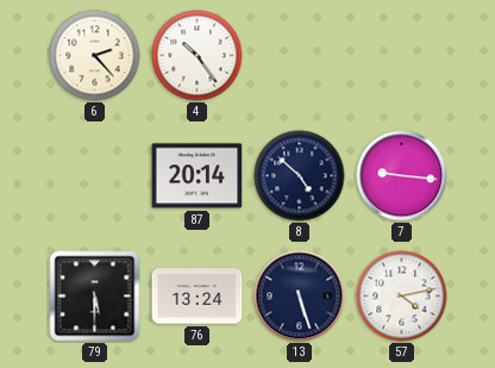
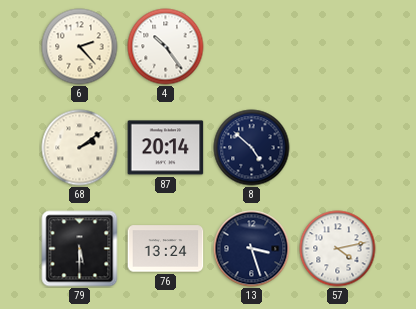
68: none -> 2:09 (80, 148)
7: 9:16 -> none (402, 176)
13: 5:27 -> 3:27 (252, 249)
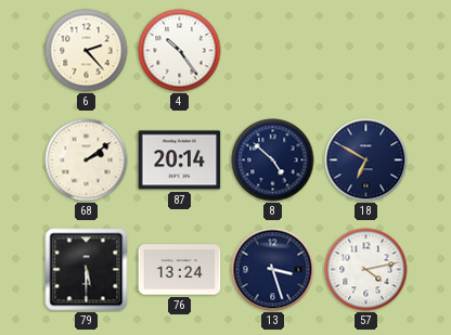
18: none -> 6:50 (366, 160)
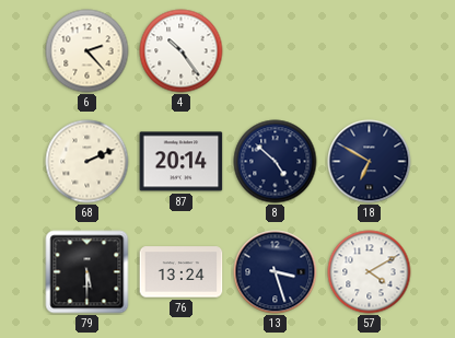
68: 2:09 -> 2:11 (87, 162)
57: 4:13 -> 4:10 (370, 272)
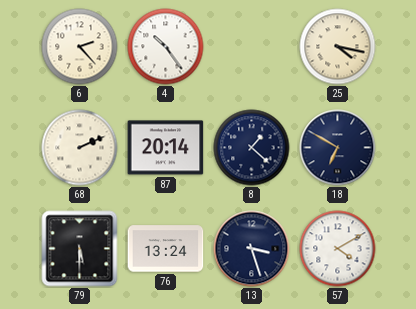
25: none -> 4:17 (338, 47)
8: 4:52 -> 1:22 (252, 148)
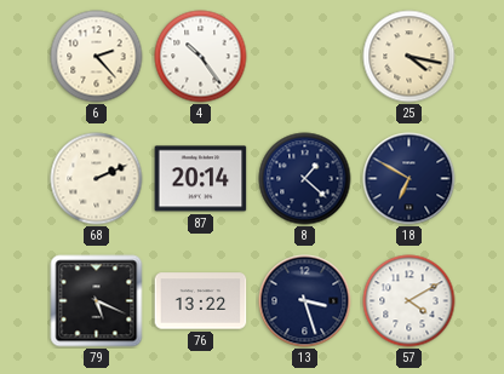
79: 5:30 -> 5:19 (97, 301)
76: 13:24 -> 13:22 (201, 301)
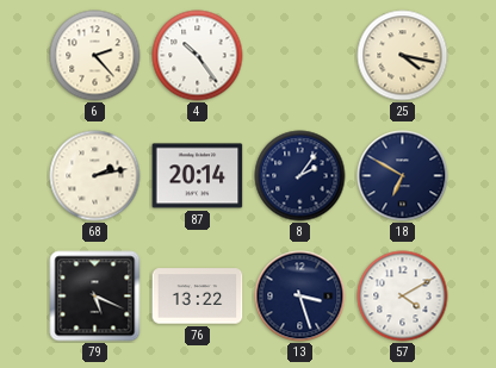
68: 2:11 -> 2:13 (95, 176)
8: 1:22 -> 2:06 (300, 176)
